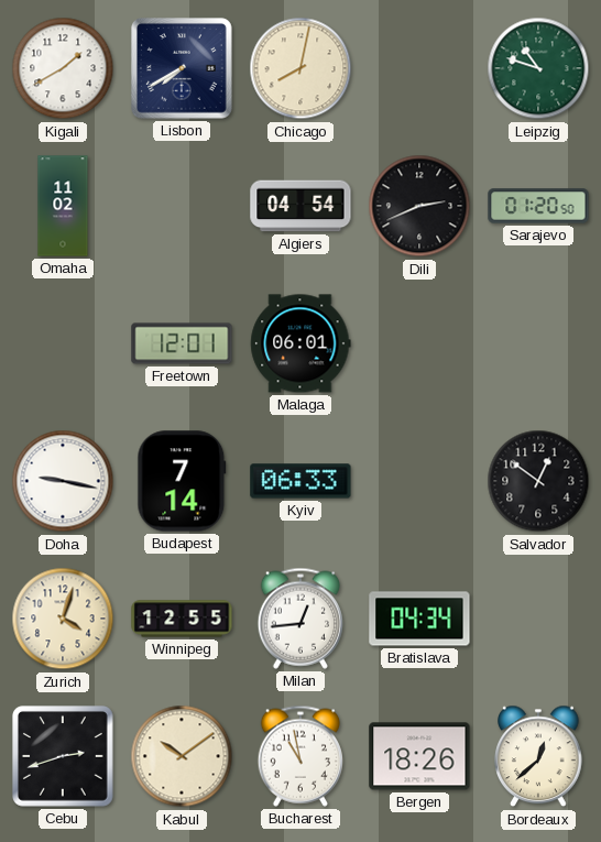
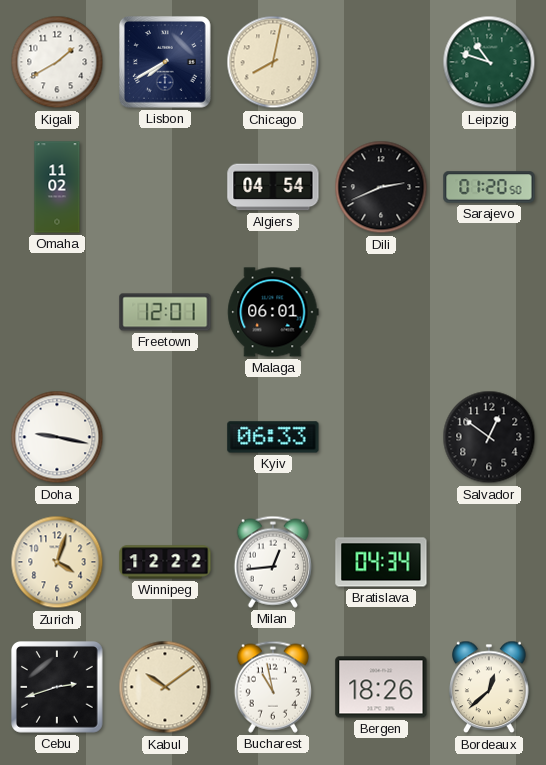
Budapest: 7:14 -> none (182, 481)
Winnipeg: 12:55 -> 12:22 (165, 562)
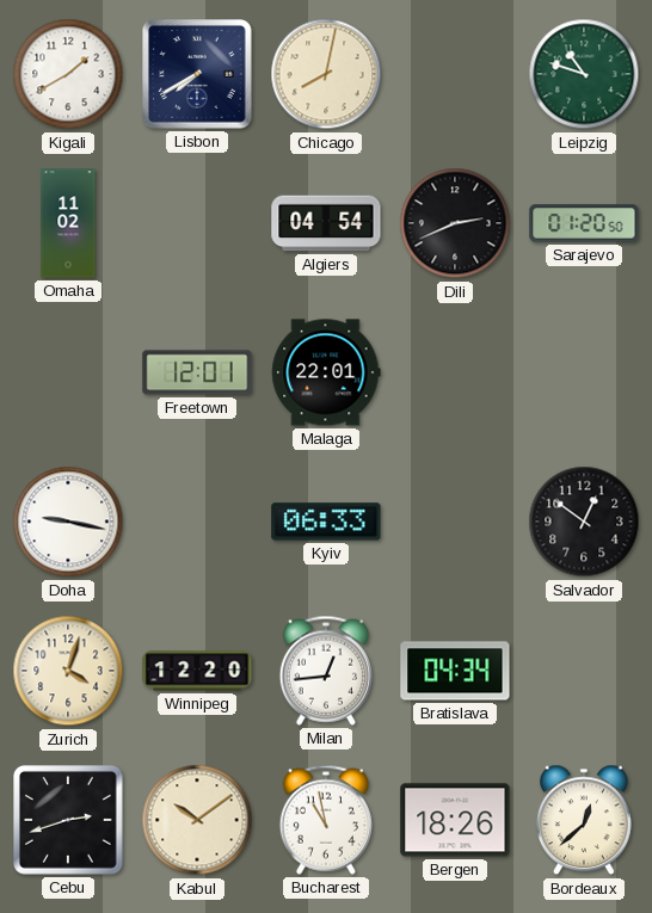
Malaga: 06:01 -> 22:01 (326, 372)
Winnipeg: 12:22 -> 12:20 (197, 671)
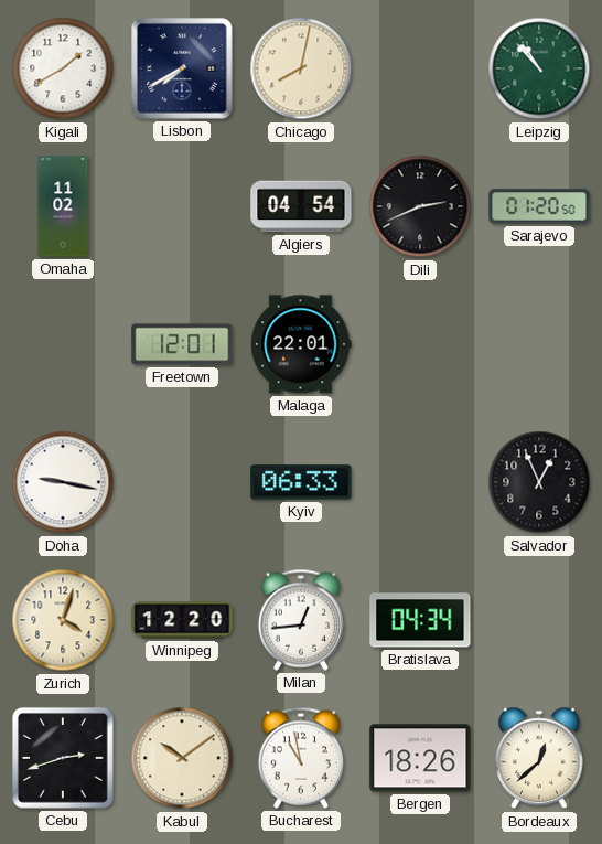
Leipzig: 10:48 -> 10:53 (539, 68)
Salvador: 12:51 -> 12:56 (539, 482)
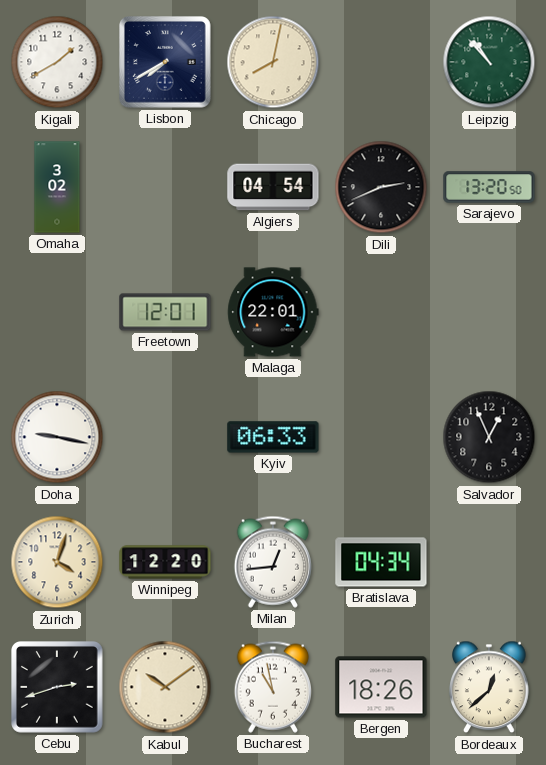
Omaha: 11:02 -> 3:02 (57, 187)
Sarajevo: 01:20 -> 13:20 (489, 187)
